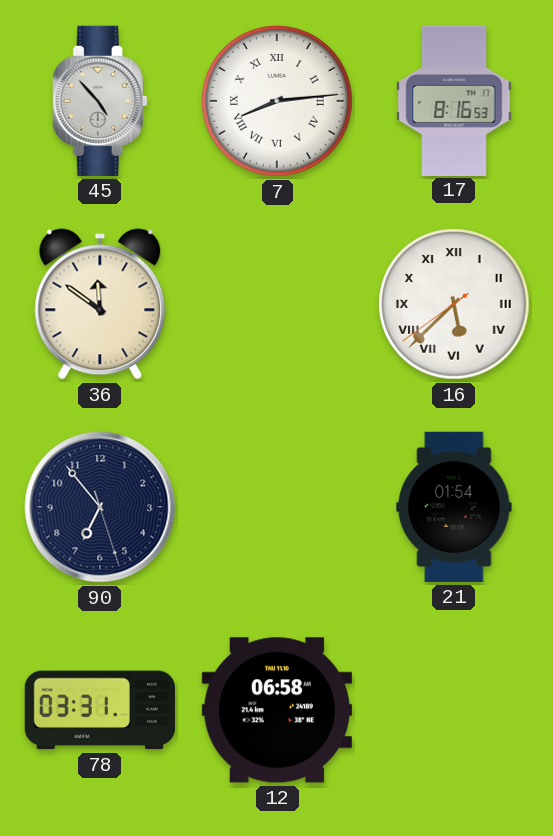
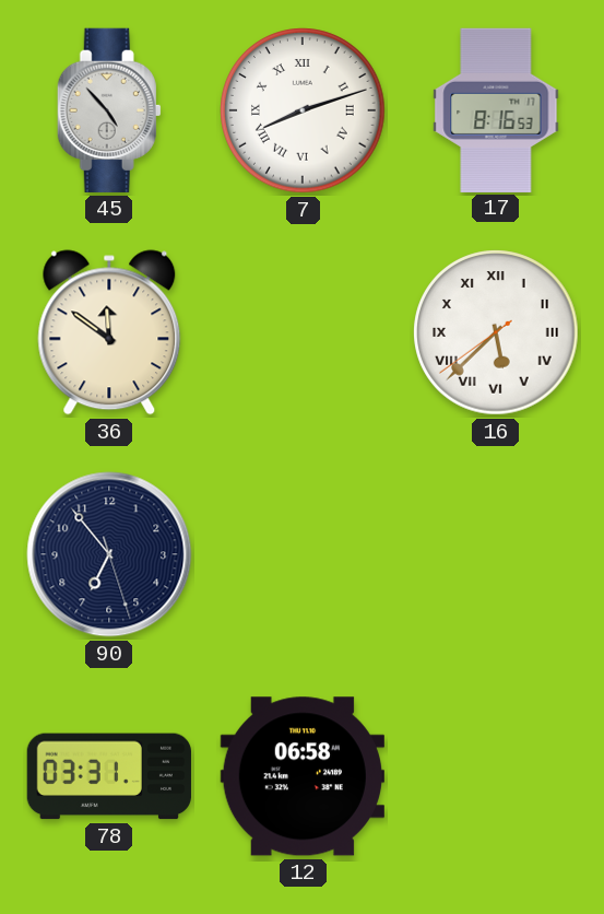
7: 8:14 -> 8:12 (303, 110)
21: 01:54 -> none (454, 507)
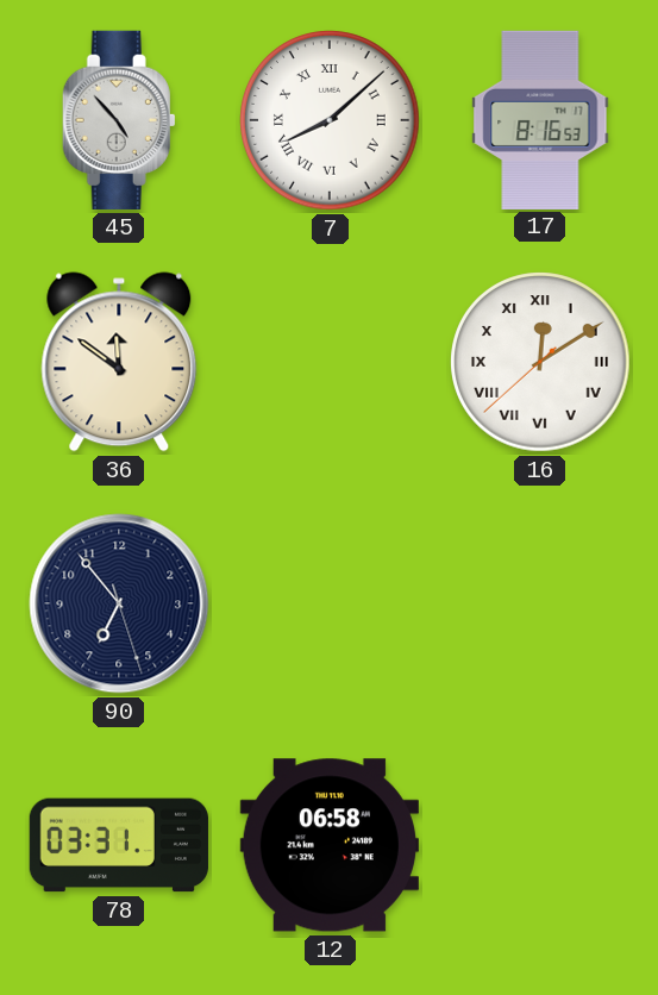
7: 8:12 -> 8:08 (330, 120)
16: 5:37 -> 12:09 (540, 362)
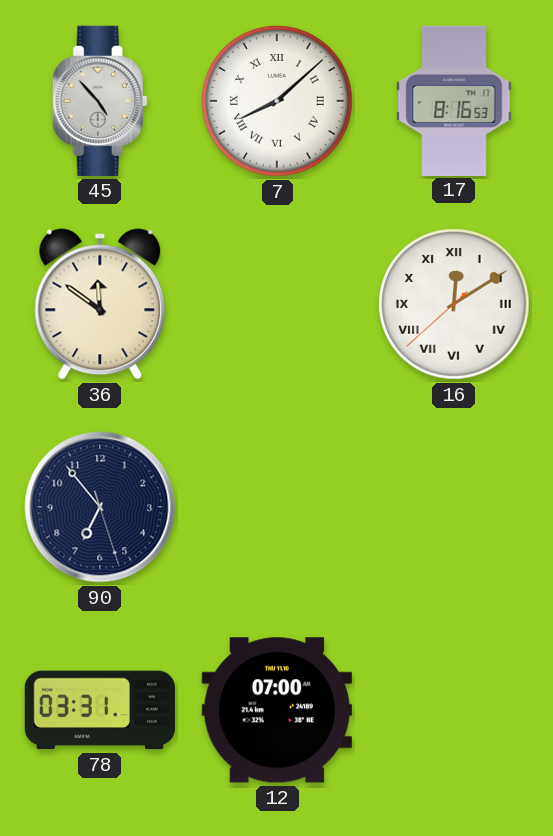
12: 06:58 -> 07:00 (277, 710)
